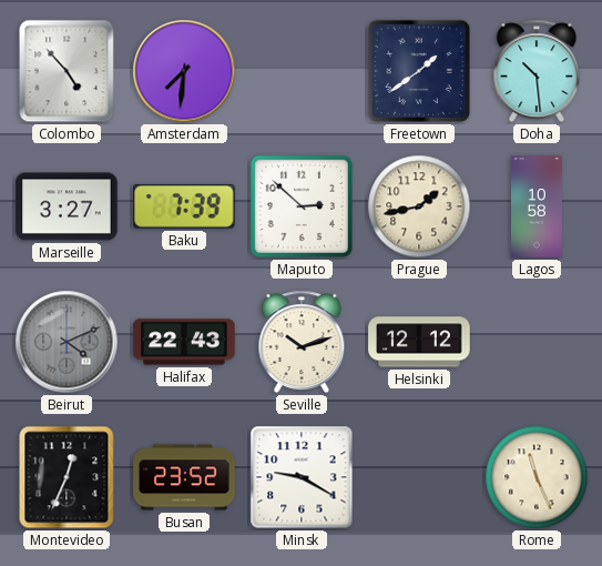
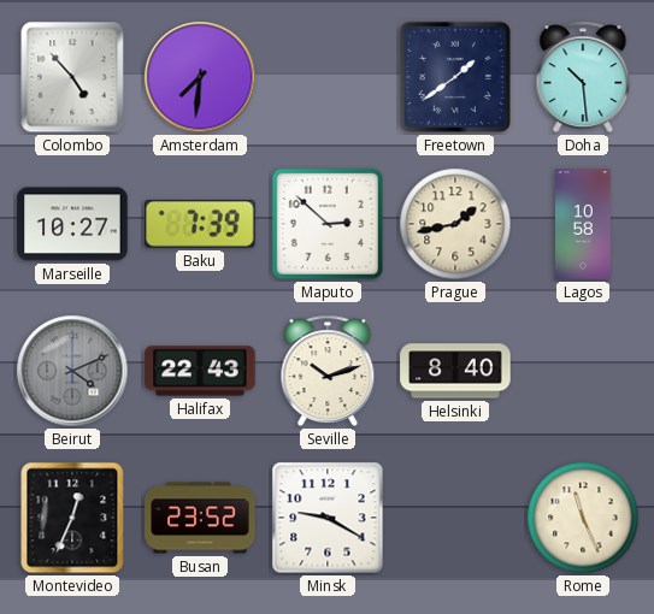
Marseille: 3:27 -> 10:27 (72, 224)
Helsinki: 12:12 -> 8:40 (455, 371)
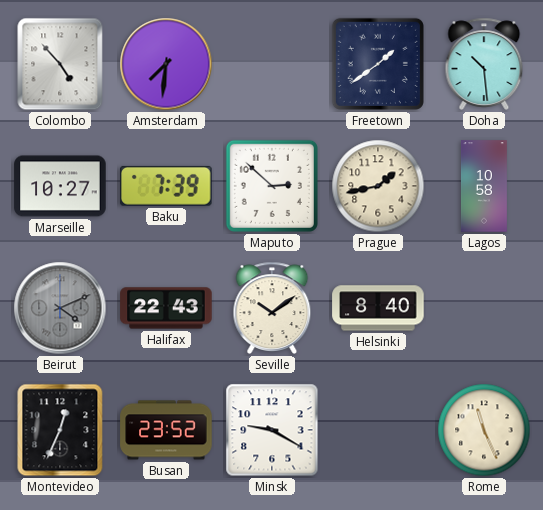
Seville: 10:12 -> 10:09 (272, 308)
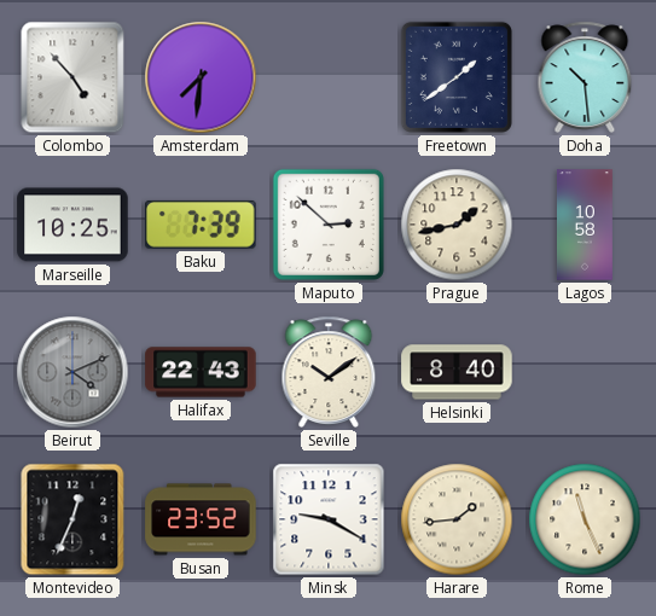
Marseille: 10:27 -> 10:25 (72, 225)
Harare: none -> 1:44 (457, 519)
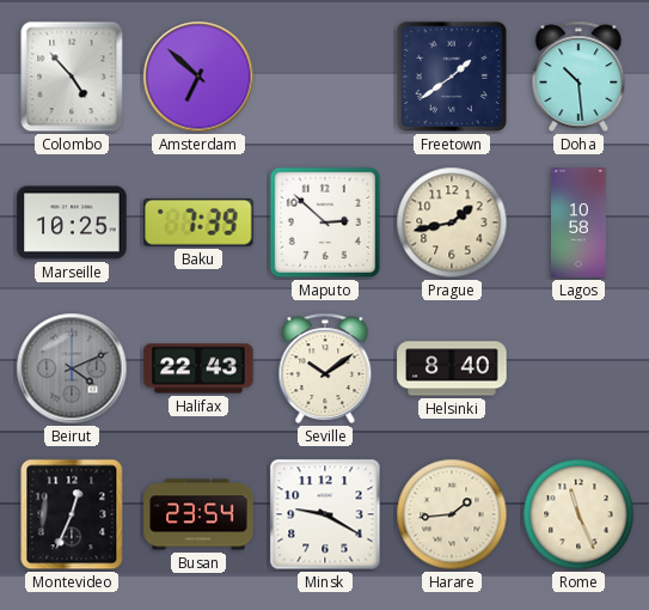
Amsterdam: 7:31 -> 6:52 (198, 77)
Busan: 23:52 -> 23:54 (198, 514)
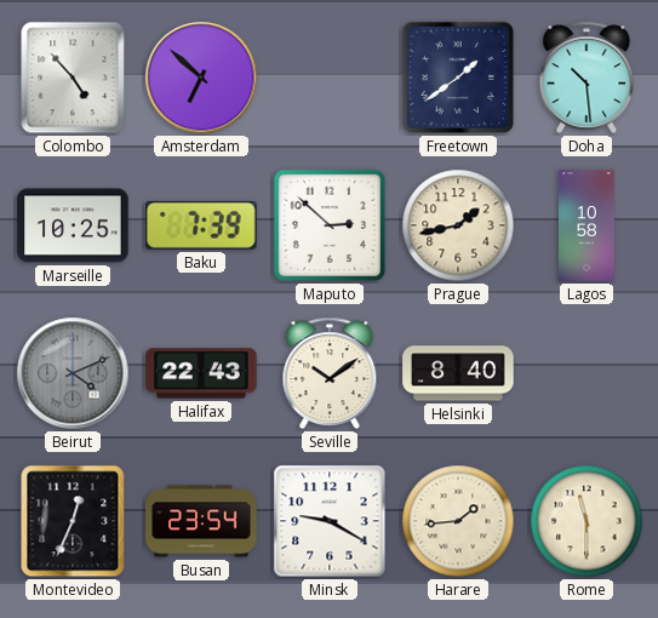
Rome: 11:26 -> 11:30 (587, 521)
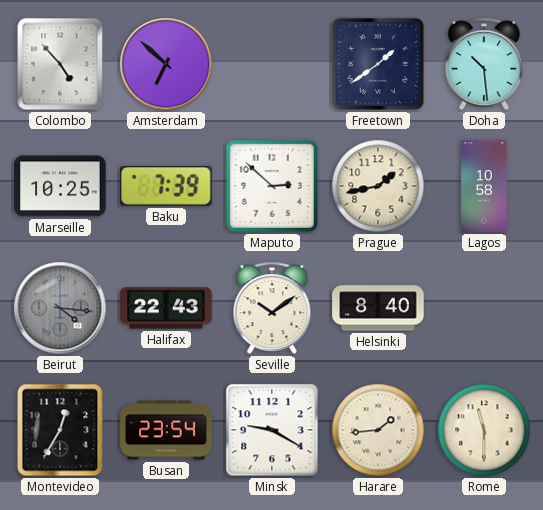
Beirut: 4:11 -> 4:16 (60, 308)
Montevideo: 12:34 -> 12:35 (60, 430)
